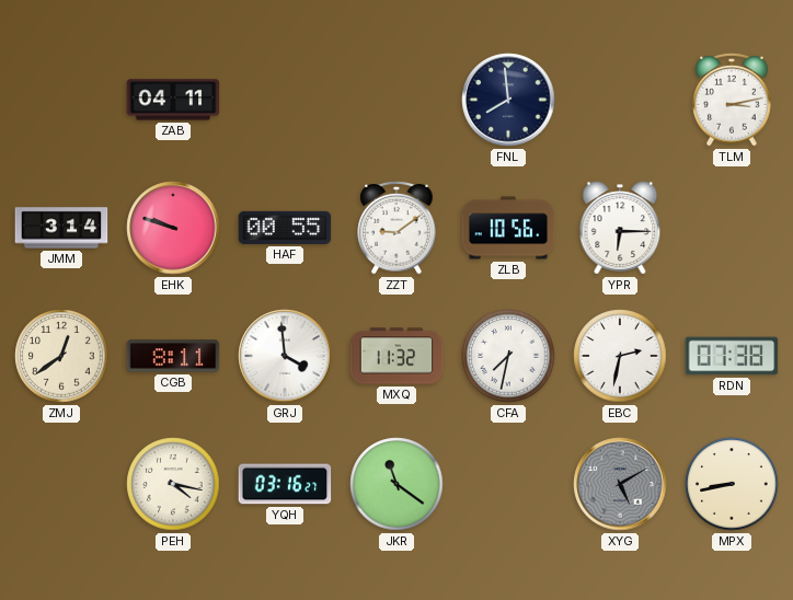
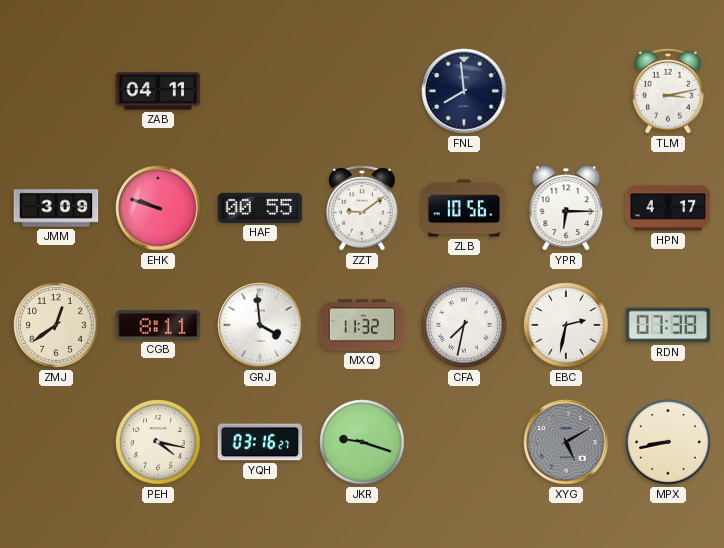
JMM: 3:14 -> 3:09 (56, 208)
HPN: none -> 4:17 (668, 208)
JKR: 11:21 -> 9:18 (362, 442)
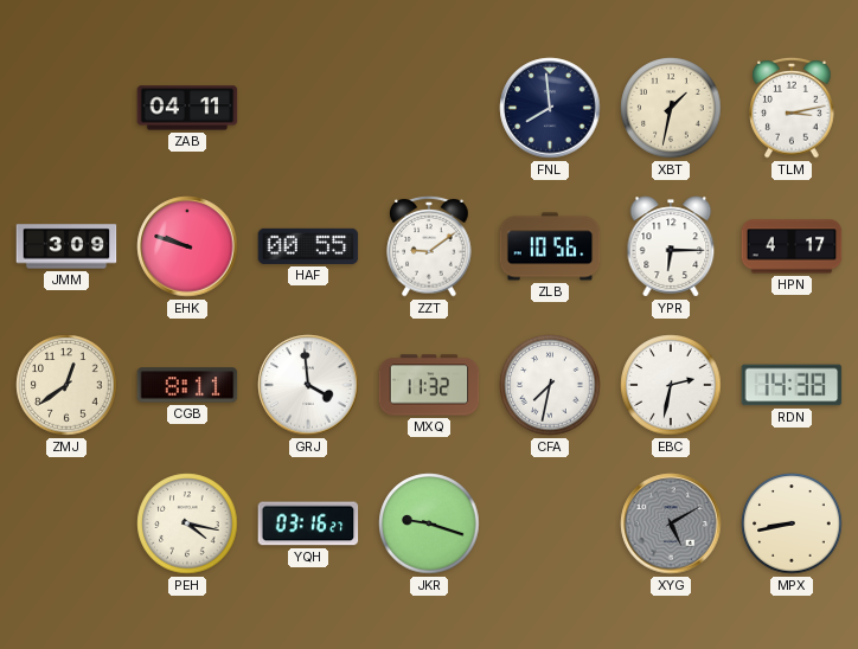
XBT: none -> 1:32 (671, 108)
RDN: 07:38 -> 14:38 (792, 385)
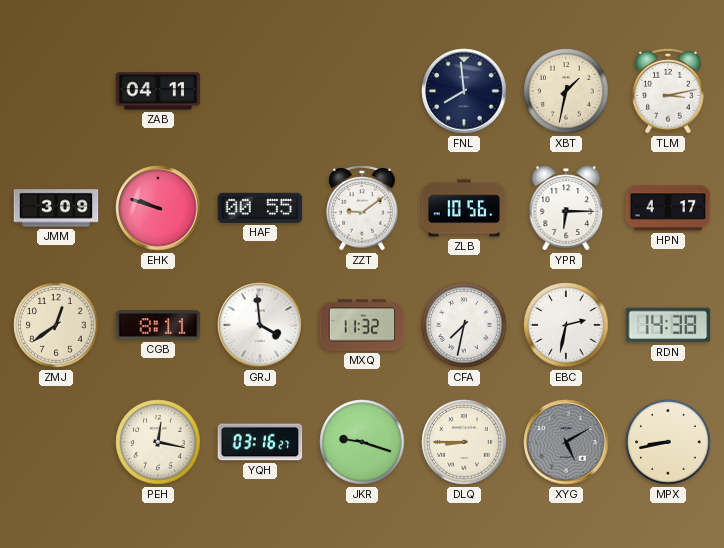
PEH: 4:17 -> 12:17 (158, 442)
DLQ: none -> 8:45 (464, 442)
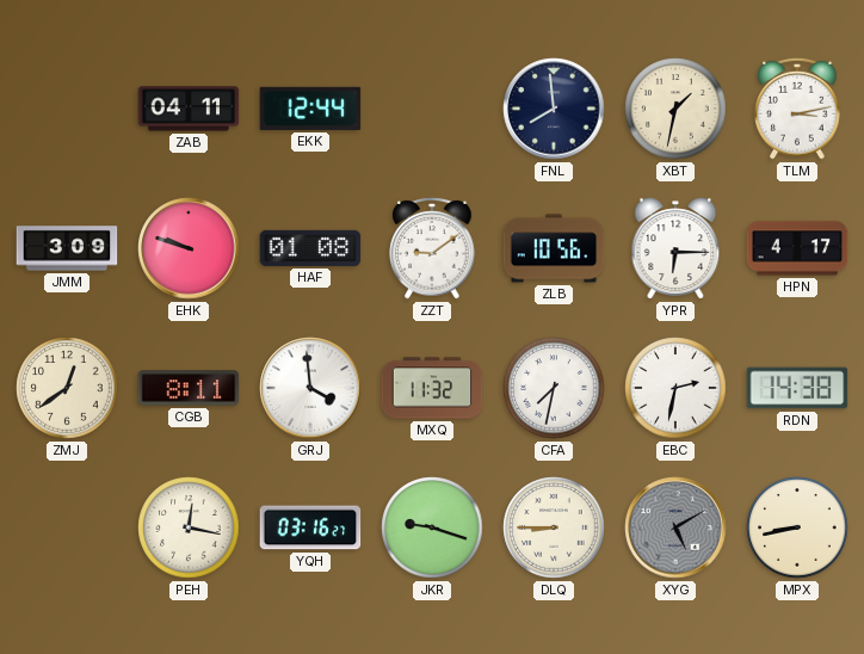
EKK: none -> 12:44 (310, 109)
HAF: 00:55 -> 01:08 (310, 248)
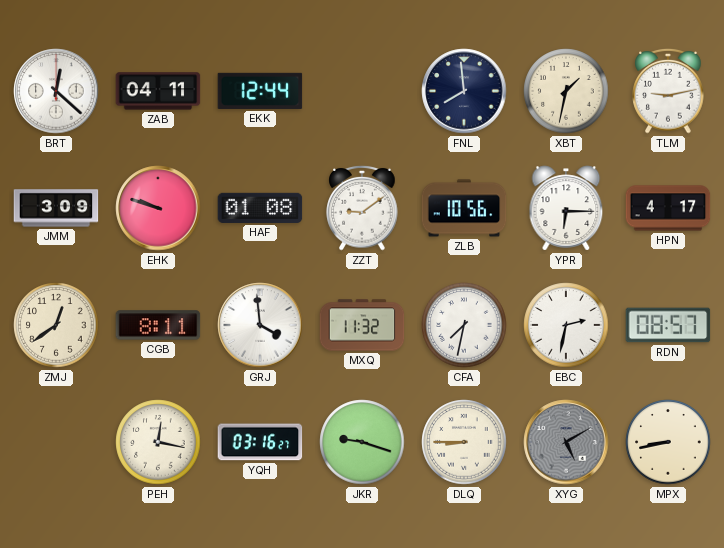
BRT: none -> 12:22 (56, 91)
TLM: 3:13 -> 9:13 (668, 91)
RDN: 14:38 -> 08:57 (668, 325)
